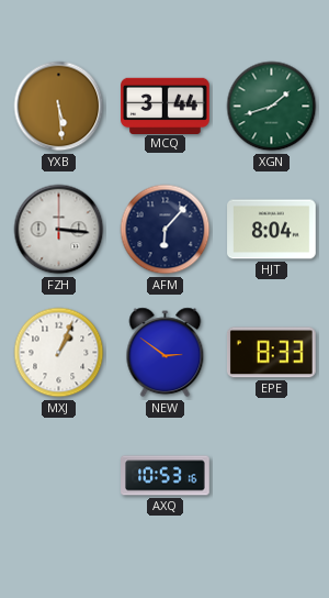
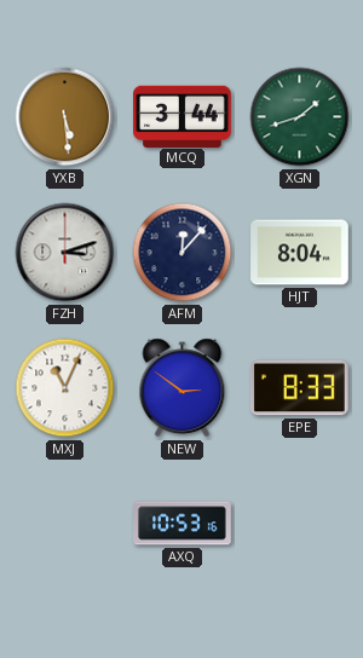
FZH: 3:16 -> 3:12 (65, 253)
AFM: 6:07 -> 12:07 (183, 253)
MXJ: 1:04 -> 11:04 (65, 388)
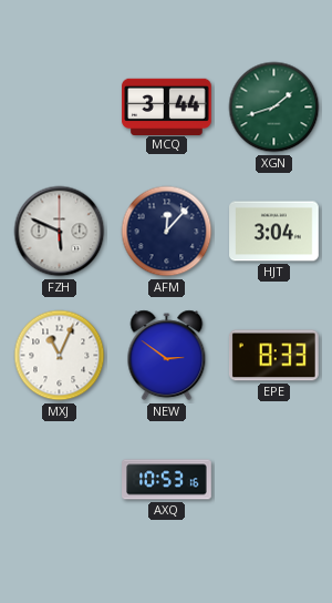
YXB: 5:29 -> none (65, 117)
FZH: 3:12 -> 5:49 (60, 232)
HJT: 8:04 -> 3:04 (274, 232)
